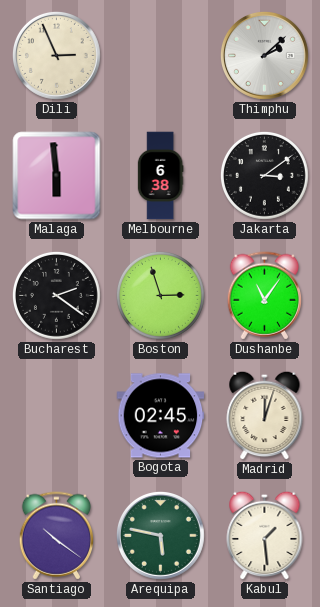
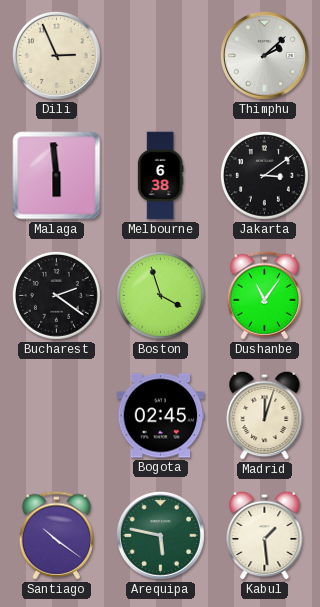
Boston: 2:57 -> 3:57 (160, 295)
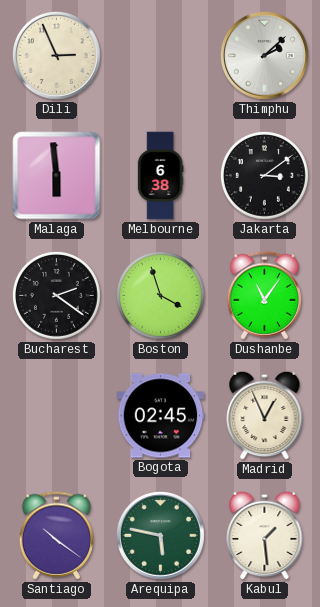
Madrid: 12:03 -> 12:56 (265, 415)
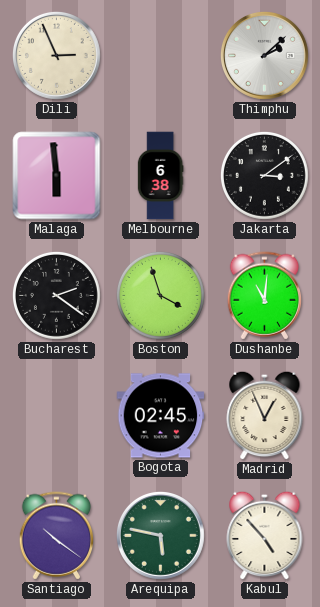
Dushanbe: 11:06 -> 11:01 (264, 296)
Kabul: 1:29 -> 4:53 (265, 535)
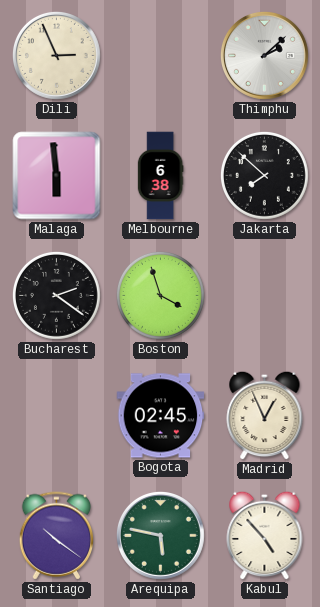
Jakarta: 3:09 -> 7:52 (264, 175)
Dushanbe: 11:01 -> none (264, 296)
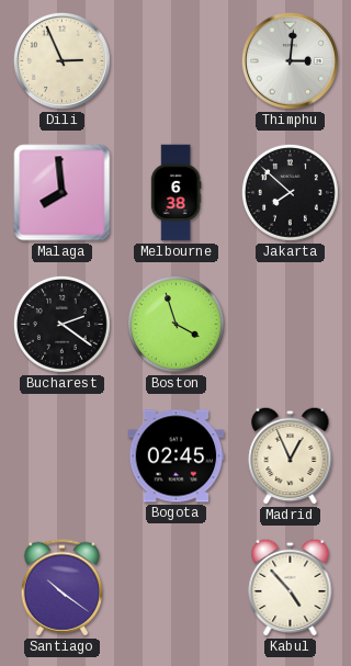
Thimphu: 2:08 -> 3:01 (291, 61)
Malaga: 5:59 -> 7:59 (63, 193)
Arequipa: 5:47 -> none (161, 536)
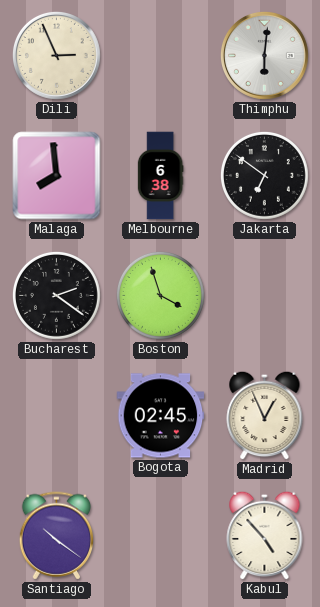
Thimphu: 3:01 -> 6:01 (265, 56)
Jakarta: 7:52 -> 6:51 (264, 175)
